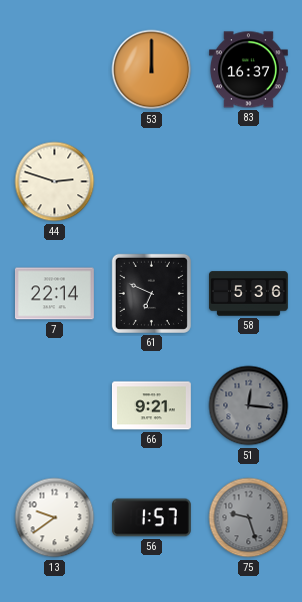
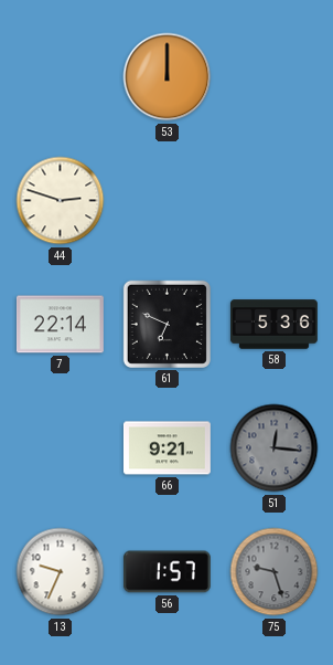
83: 16:37 -> none (248, 70)
13: 9:39 -> 9:34 (61, 572)
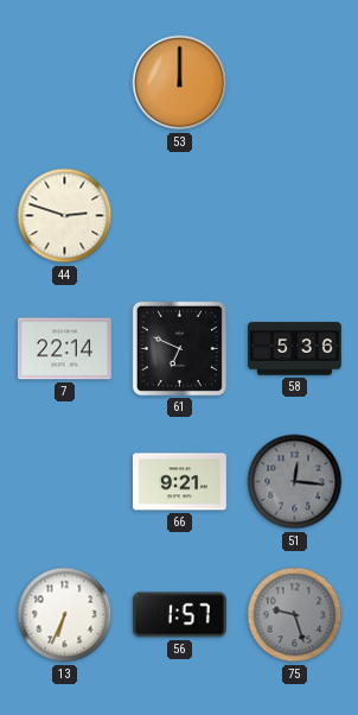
13: 9:34 -> 6:34 (65, 615)
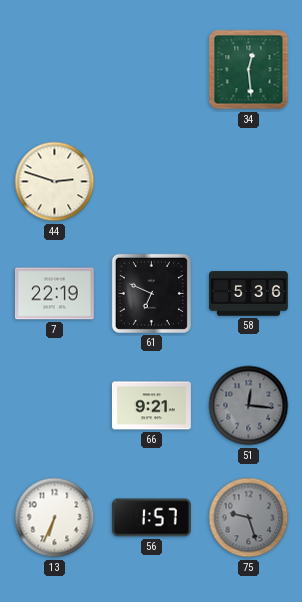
53: 12:00 -> none (180, 83)
34: none -> 12:29 (249, 70)
7: 22:14 -> 22:19 (54, 294)
